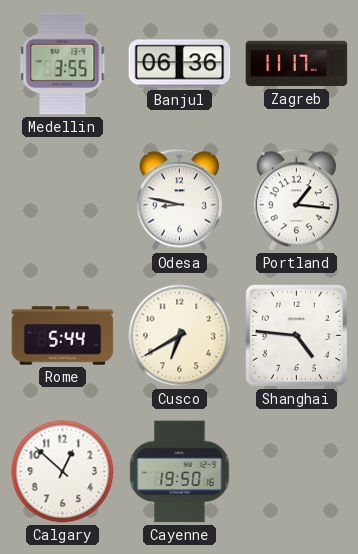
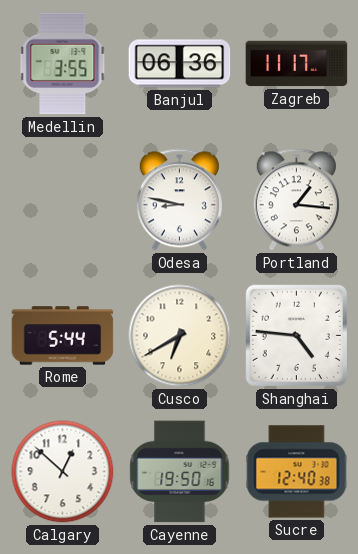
Sucre: none -> 12:40 (297, 472)
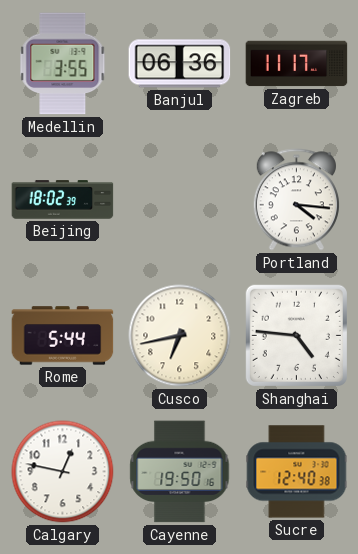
Beijing: none -> 18:02 (63, 200)
Odesa: 8:47 -> none (179, 200)
Portland: 1:16 -> 4:16 (296, 200)
Cusco: 6:40 -> 6:43 (180, 336)
Calgary: 12:52 -> 12:47 (63, 472)
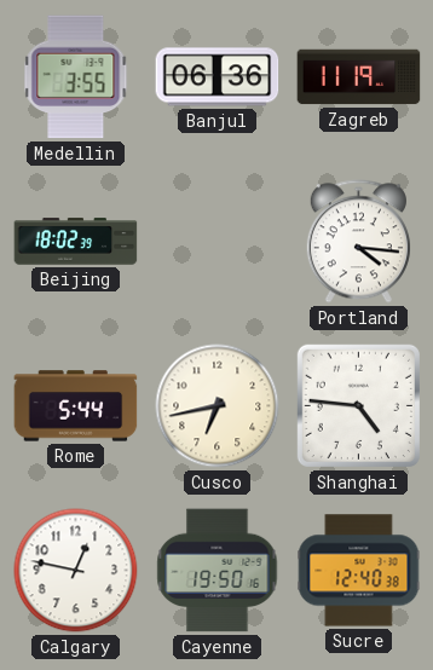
Zagreb: 11:17 -> 11:19 (359, 77)
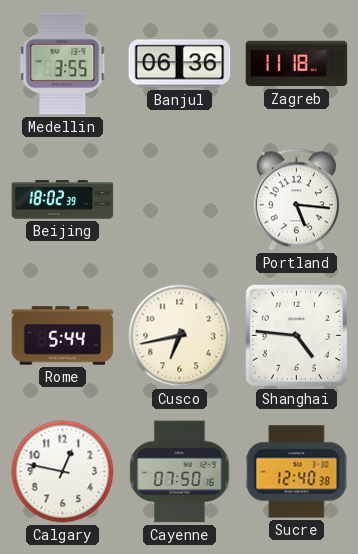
Zagreb: 11:19 -> 11:18 (297, 64)
Portland: 4:16 -> 5:16 (296, 200)
Cayenne: 19:50 -> 07:50 (180, 472)
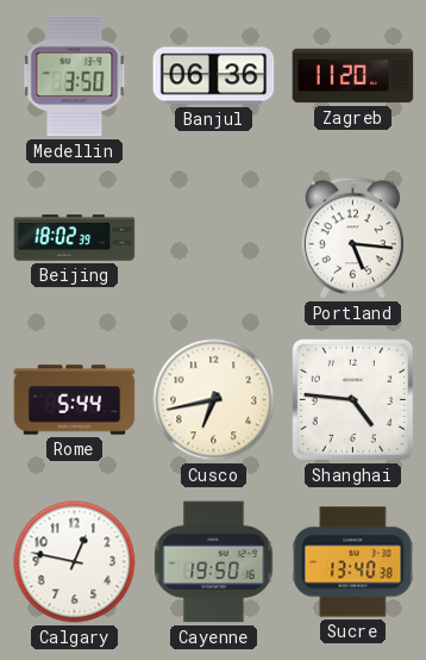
Medellin: 3:55 -> 3:50 (75, 76)
Zagreb: 11:18 -> 11:20 (353, 76)
Cayenne: 07:50 -> 19:50 (214, 562)
Sucre: 12:40 -> 13:40 (353, 562)
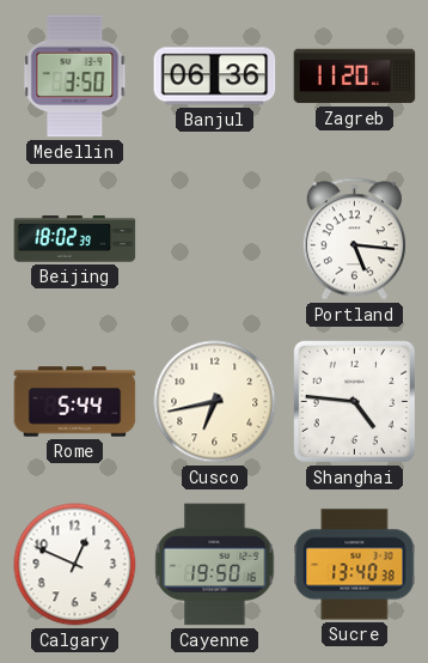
Calgary: 12:47 -> 12:49 (75, 565)
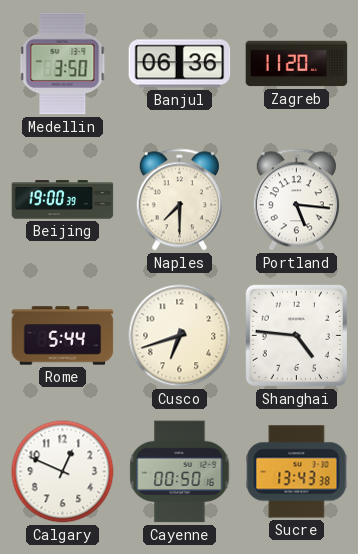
Beijing: 18:02 -> 19:00 (63, 200)
Naples: none -> 7:30 (179, 200)
Cusco: 6:43 -> 6:42 (180, 336)
Cayenne: 19:50 -> 00:50 (180, 472)
Sucre: 13:40 -> 13:43 (297, 472)
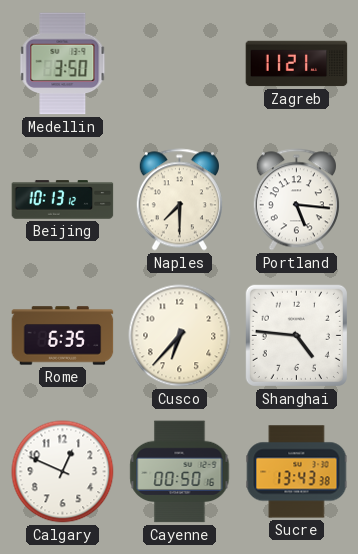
Banjul: 06:36 -> none (180, 64)
Zagreb: 11:20 -> 11:21 (297, 64)
Beijing: 19:00 -> 10:13 (63, 200)
Rome: 5:44 -> 6:35 (63, 336)
Cusco: 6:42 -> 6:37 (180, 336)
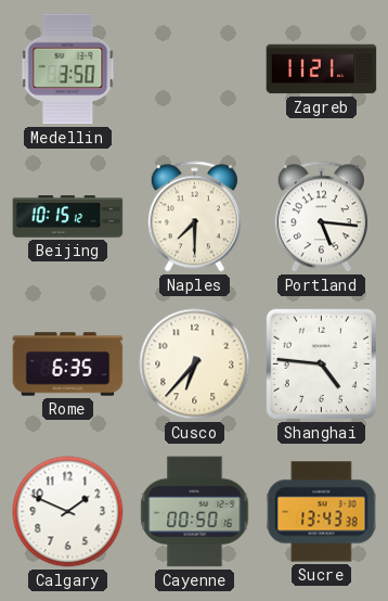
Beijing: 10:13 -> 10:15 (68, 217)
Calgary: 12:49 -> 1:49 (68, 512)
